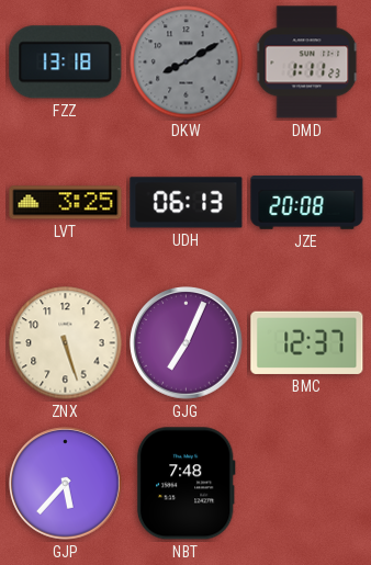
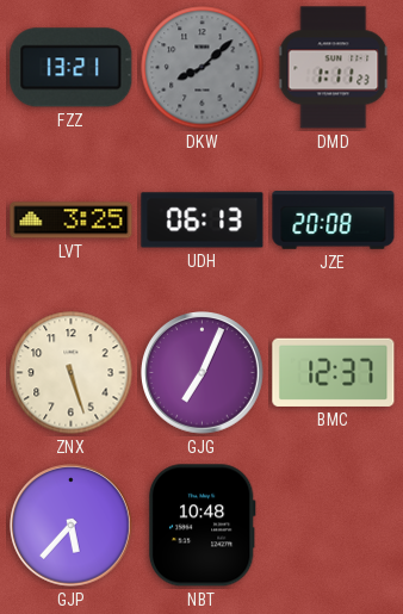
FZZ: 13:18 -> 13:21 (72, 68)
DKW: 8:10 -> 8:08 (203, 68)
NBT: 7:48 -> 10:48 (201, 526)
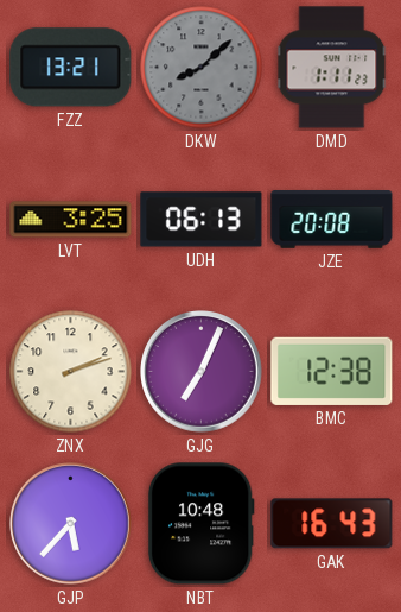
ZNX: 5:27 -> 2:12 (71, 372)
BMC: 12:37 -> 12:38 (332, 371)
GAK: none -> 16:43 (332, 524)
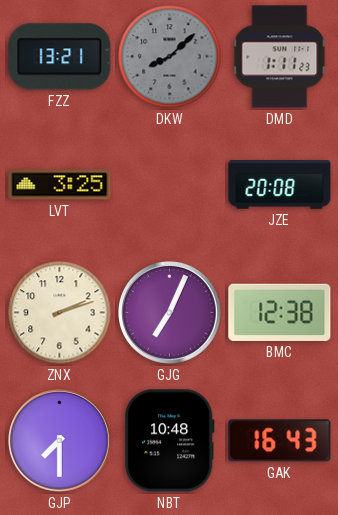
UDH: 06:13 -> none (202, 220)
GJP: 5:37 -> 7:30 (60, 441)
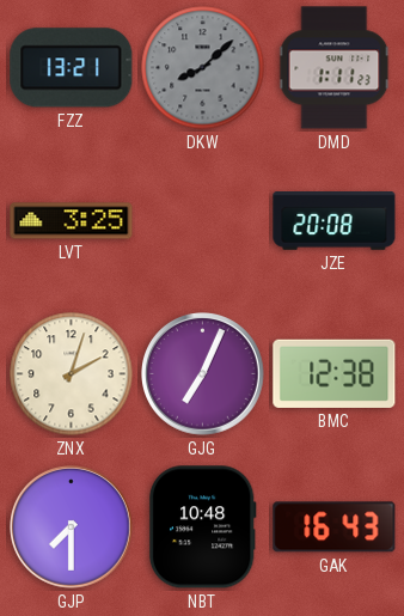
ZNX: 2:12 -> 2:03 (72, 374)
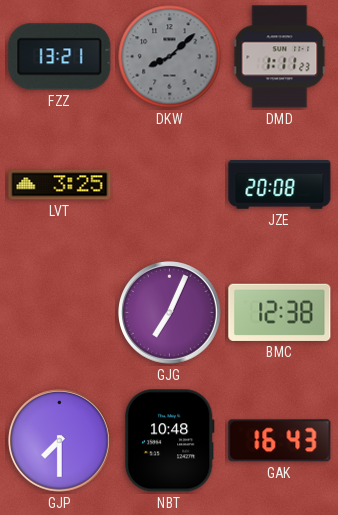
ZNX: 2:03 -> none (72, 374)
